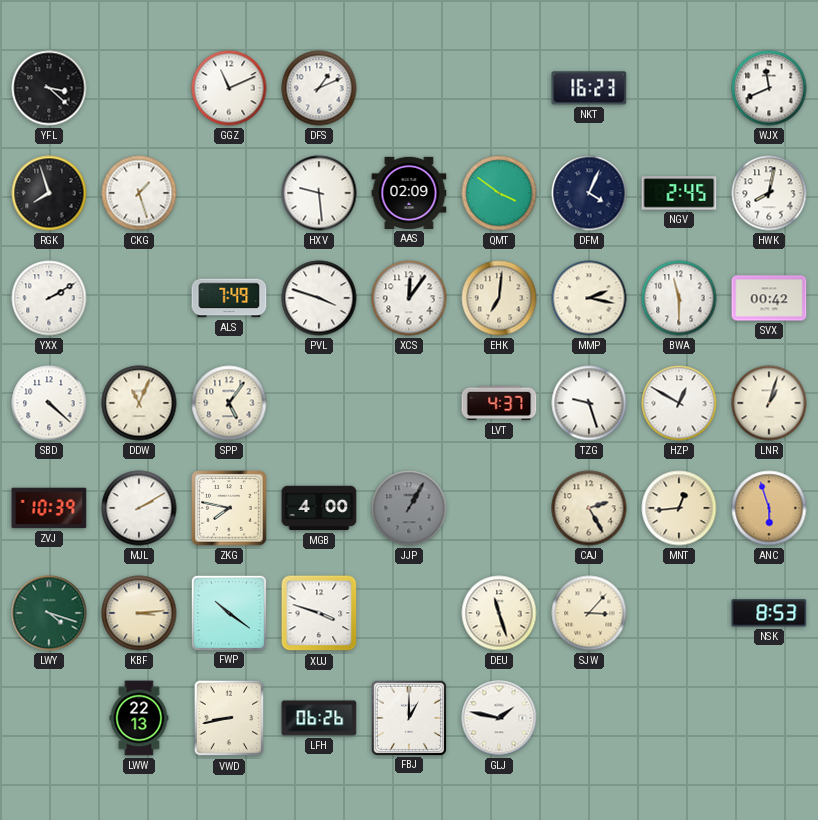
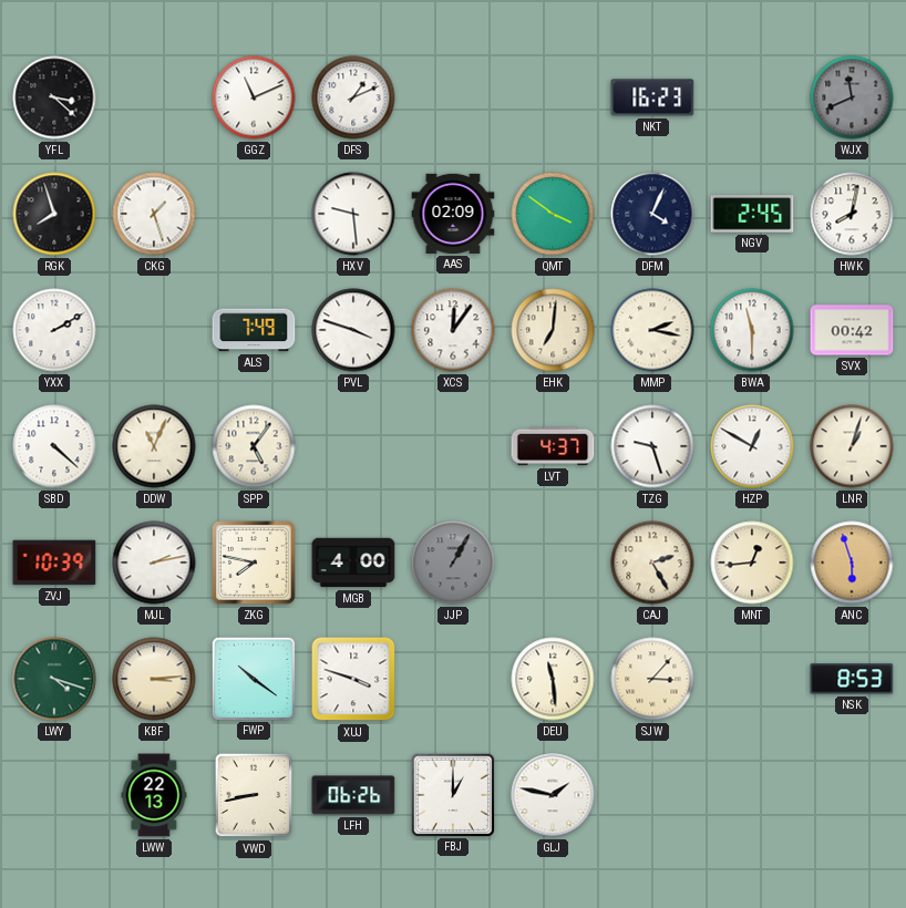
WJX dial: white -> grey (852, 97)
MJL: 2:10 -> 2:13 (154, 563)
DEU: 11:27 -> 11:29 (553, 679)
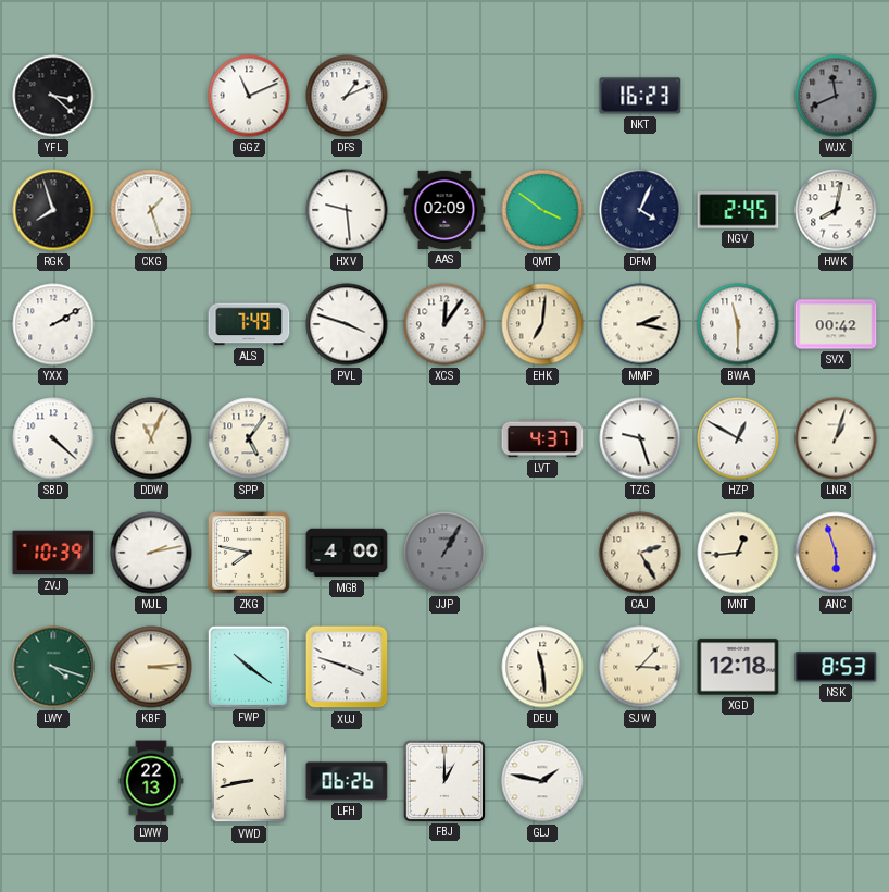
XGD: none -> 12:18 (738, 667)
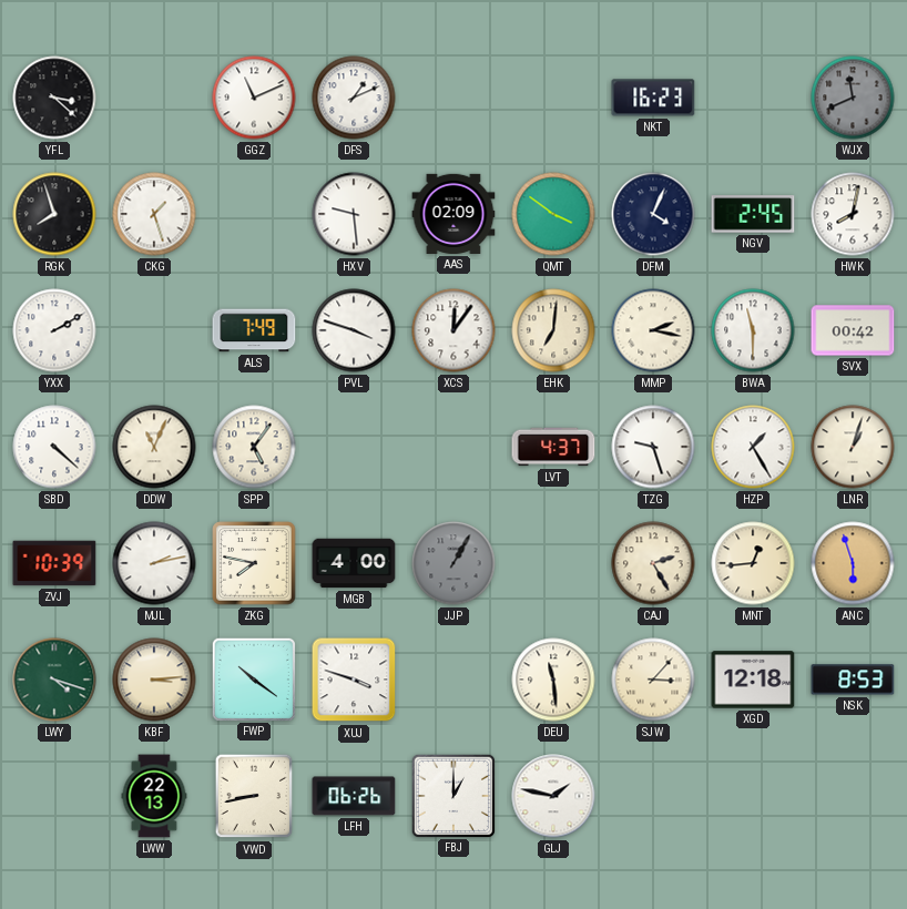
HZP: 12:50 -> 1:25 (753, 447)
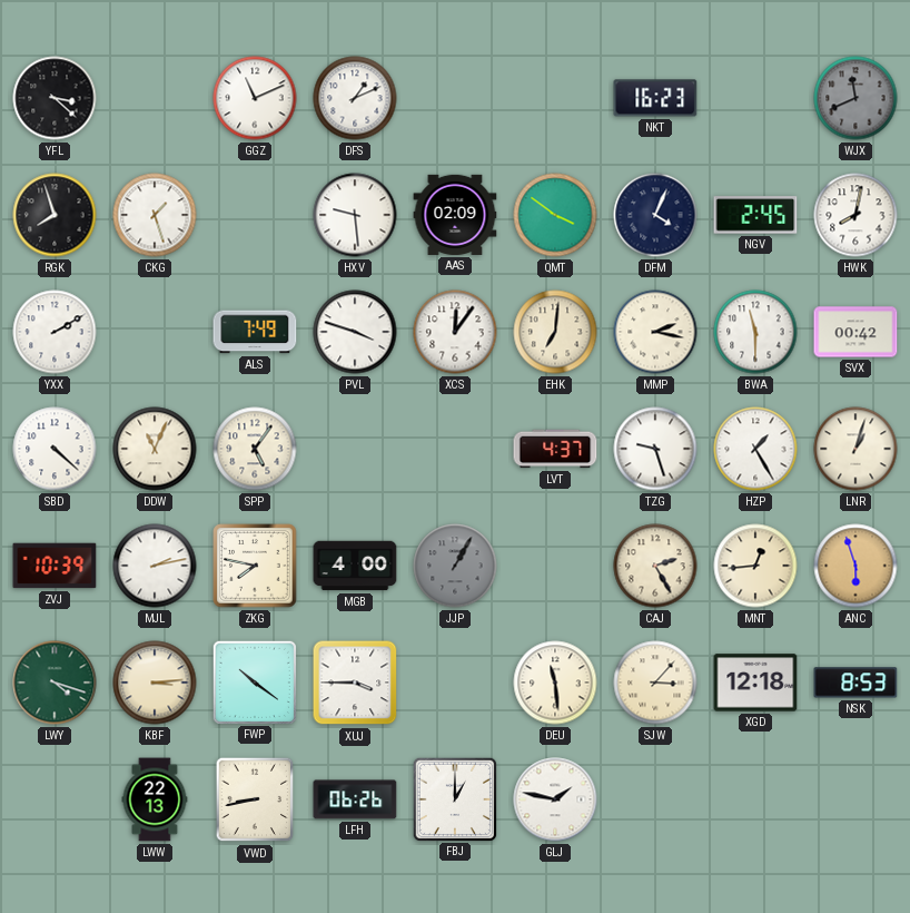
XUJ: 3:48 -> 3:45 (355, 683)
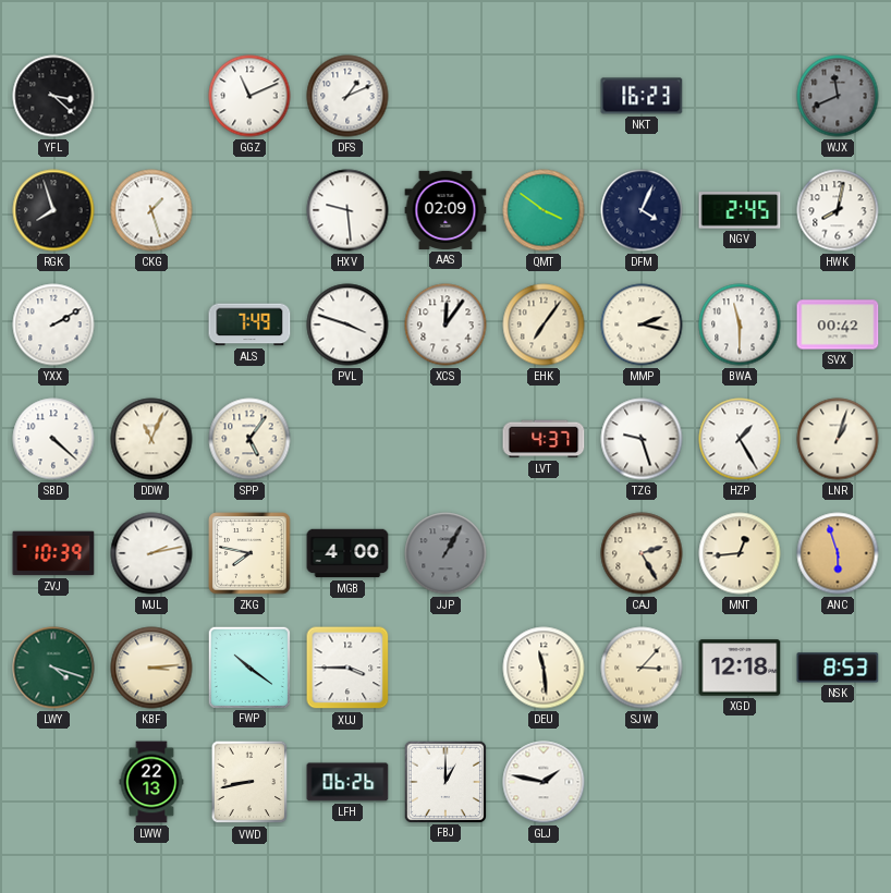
EHK: 7:01 -> 7:06 (544, 325)
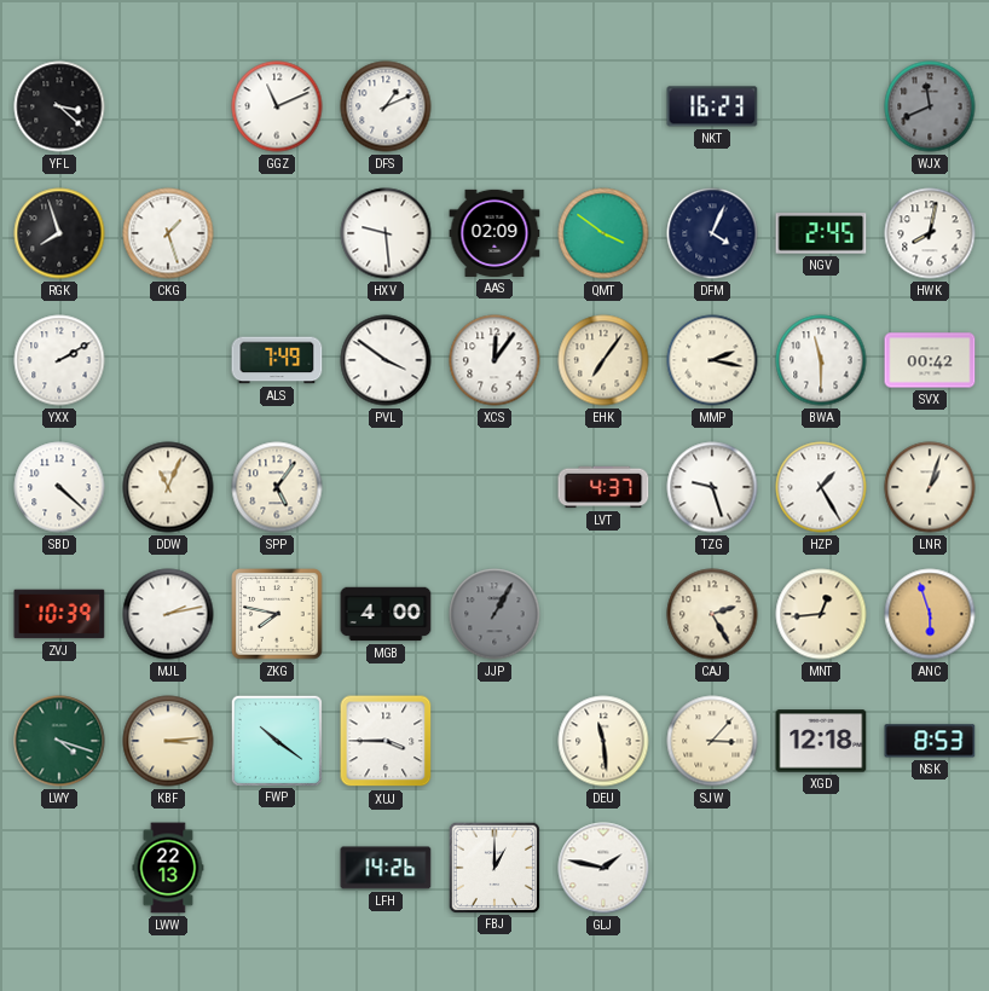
PVL: 3:48 -> 3:51 (386, 360)
VWD: 8:43 -> none (249, 782)
LFH: 06:26 -> 14:26 (386, 868)
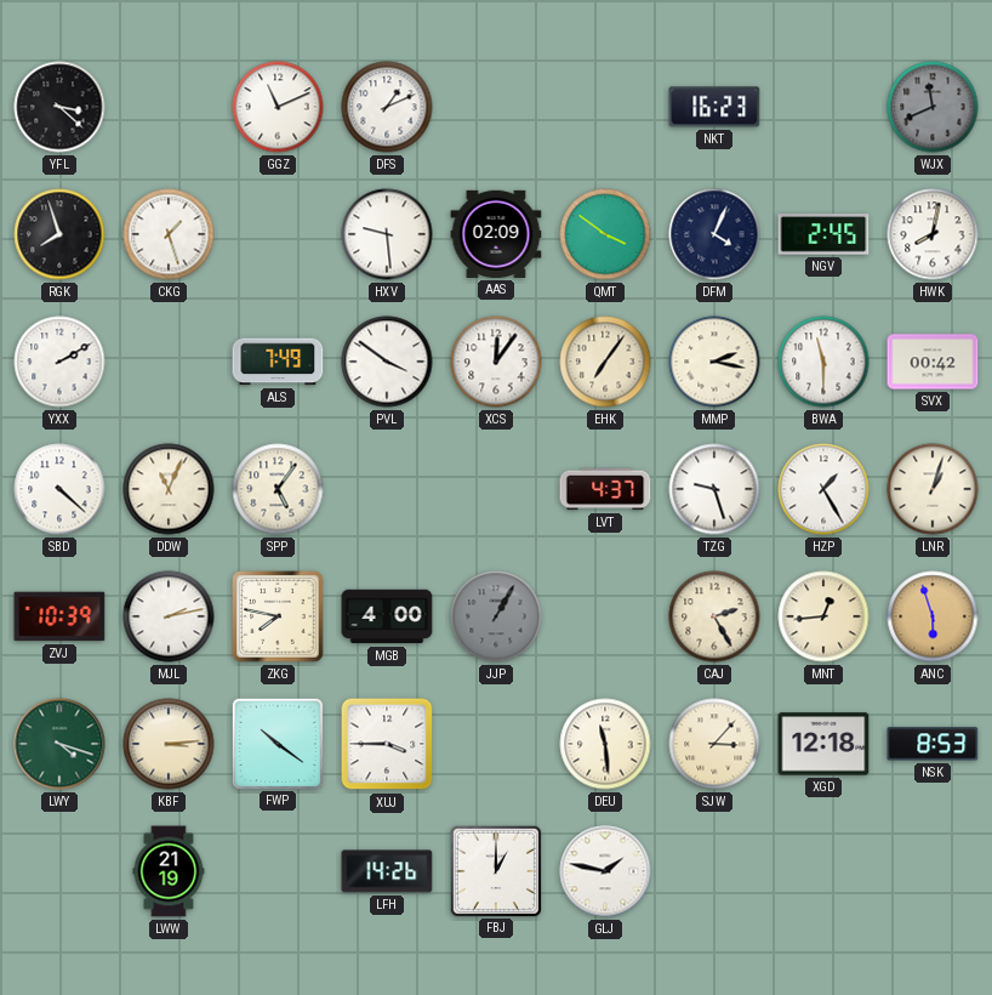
LWW: 22:13 -> 21:19 (169, 871)
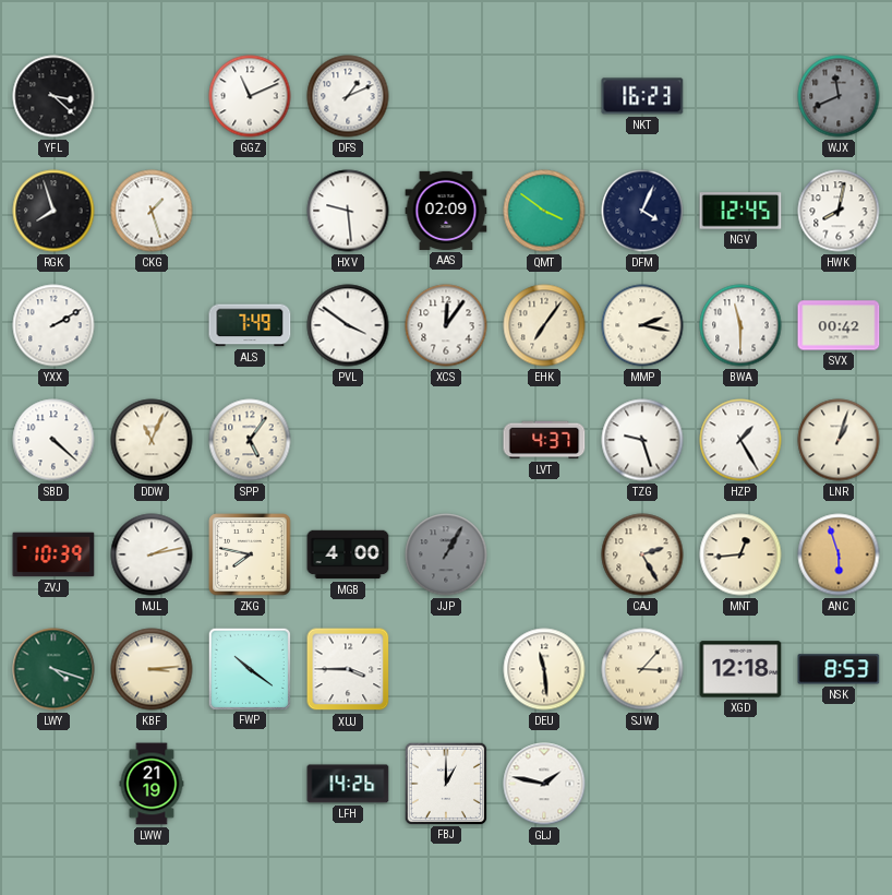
NGV: 2:45 -> 12:45 (740, 211)
